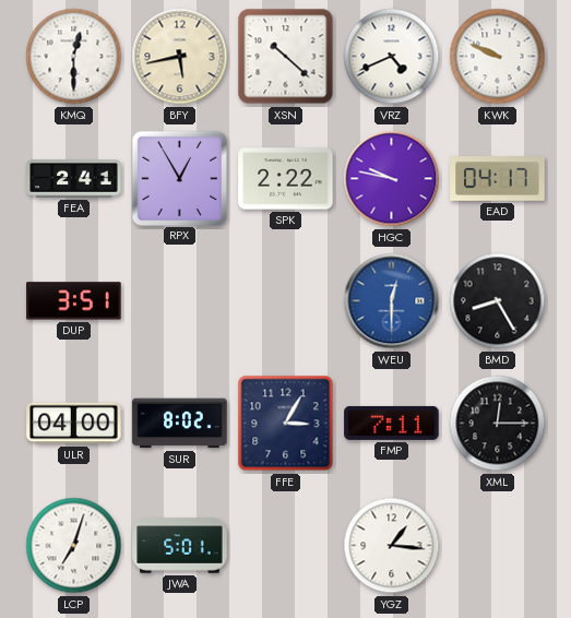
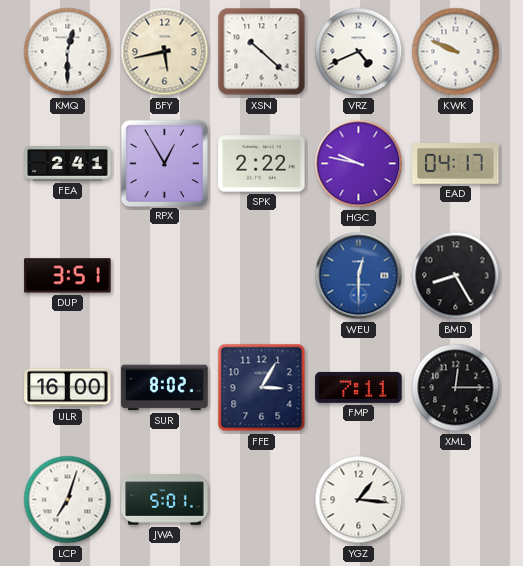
ULR: 04:00 -> 16:00 (68, 388)
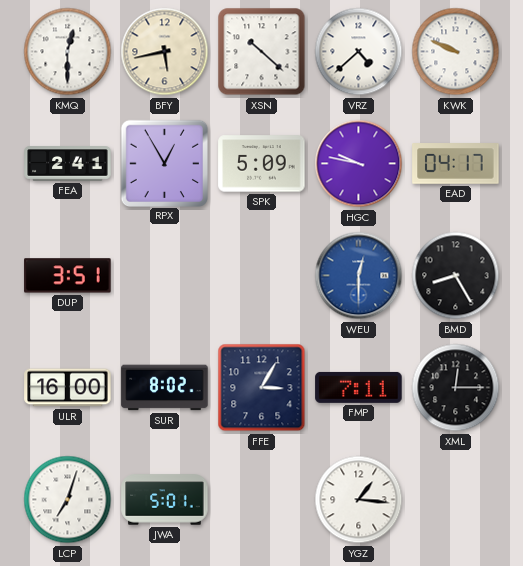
VRZ: 4:41 -> 4:38 (359, 52)
SPK: 2:22 -> 5:09 (262, 164)
